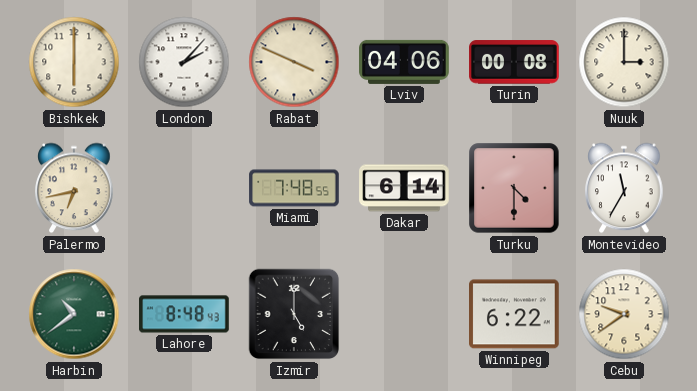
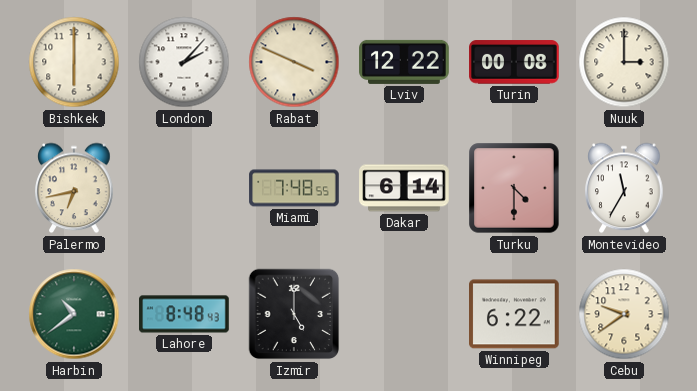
Lviv: 04:06 -> 12:22 (404, 62)
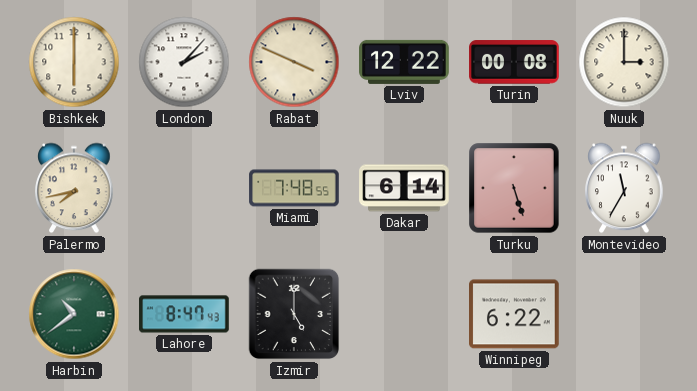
Palermo: 6:43 -> 7:43 (74, 188)
Turku: 4:30 -> 5:27 (514, 188)
Lahore: 8:48 -> 8:47 (184, 314)
Cebu: 9:39 -> none (624, 314)
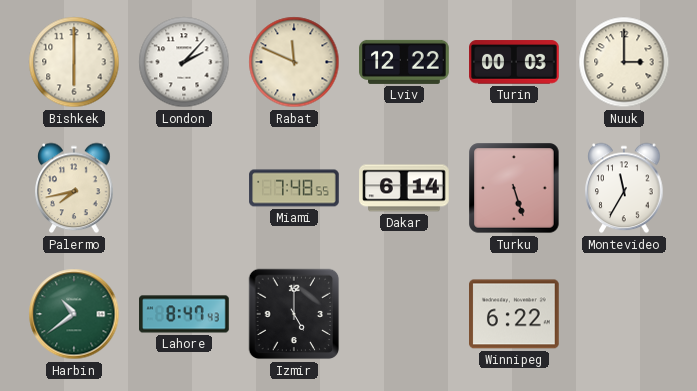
Rabat: 3:49 -> 11:49 (294, 62)
Turin: 00:08 -> 00:03 (514, 62)
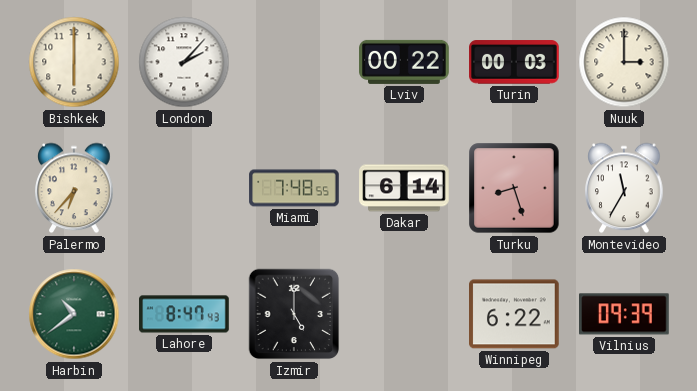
Rabat: 11:49 -> none (294, 62)
Lviv: 12:22 -> 00:22 (404, 62)
Palermo: 7:43 -> 6:37 (74, 188)
Turku: 5:27 -> 8:27 (514, 188)
Vilnius: none -> 09:39 (625, 314)
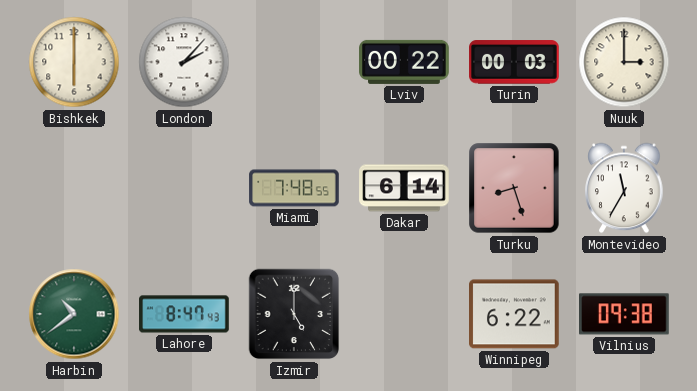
Palermo: 6:37 -> none (74, 188)
Vilnius: 09:39 -> 09:38 (625, 314)
